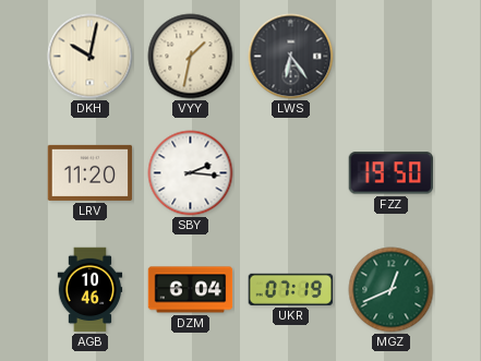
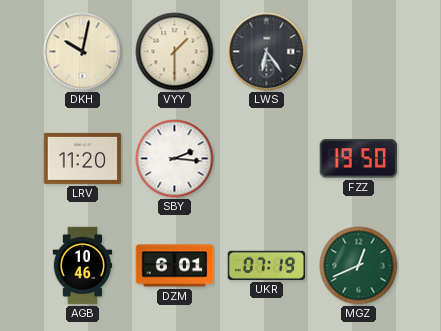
VYY: 1:32 -> 1:30 (175, 52)
DZM: 6:04 -> 6:01 (175, 266)
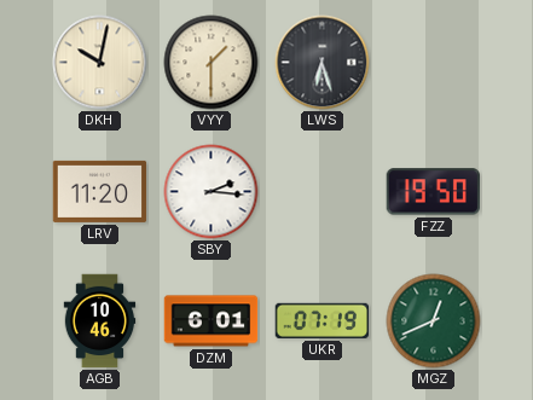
LWS: 6:24 -> 6:27 (323, 63)
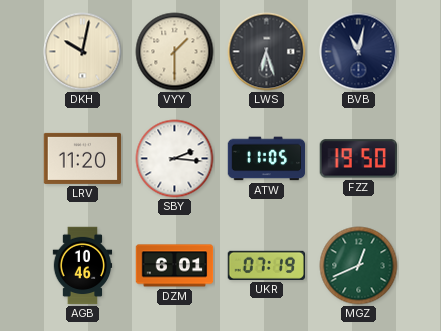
BVB: none -> 11:02 (359, 52)
ATW: none -> 11:05 (267, 159)
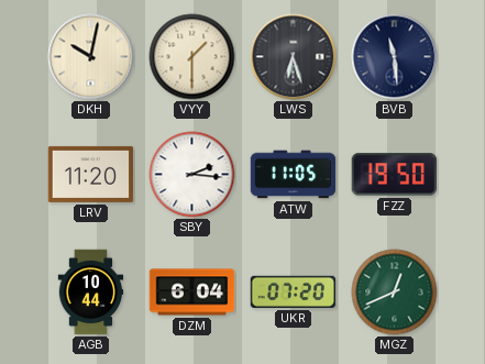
BVB: 11:02 -> 11:29 (395, 57)
AGB: 10:46 -> 10:44 (91, 293)
DZM: 6:01 -> 6:04 (192, 293)
UKR: 07:19 -> 07:20 (294, 291)
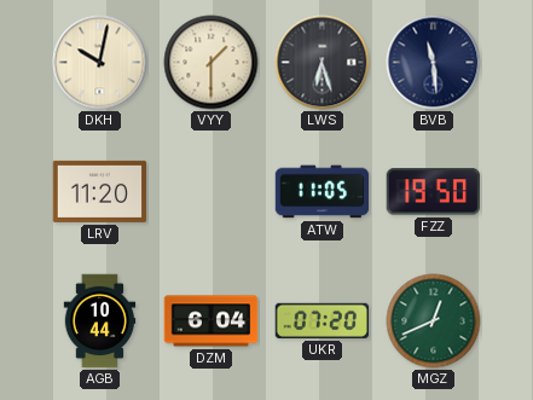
SBY: 2:16 -> none (192, 175)
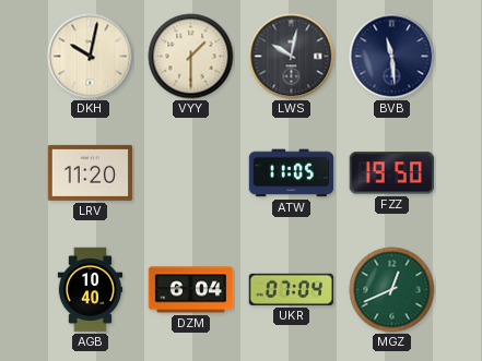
LWS: 6:27 -> 10:02 (292, 57)
AGB: 10:44 -> 10:40 (91, 290)
UKR: 07:20 -> 07:04 (292, 289)
